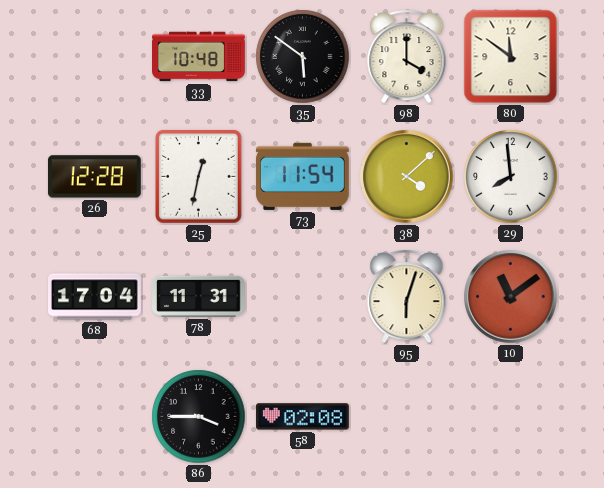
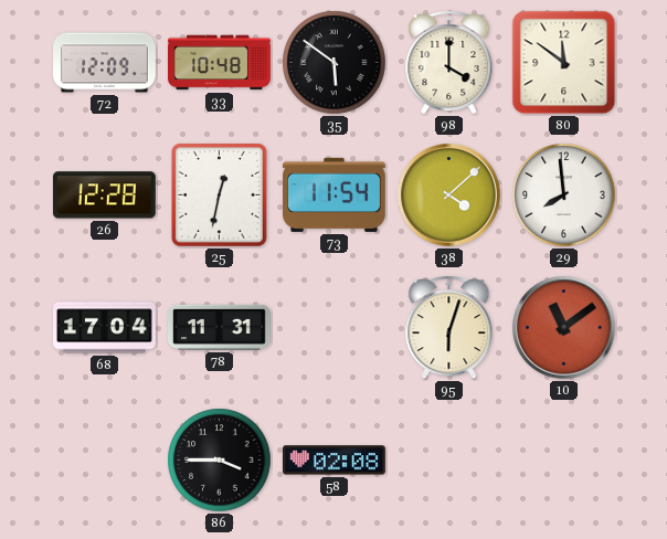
72: none -> 12:09 (105, 63)
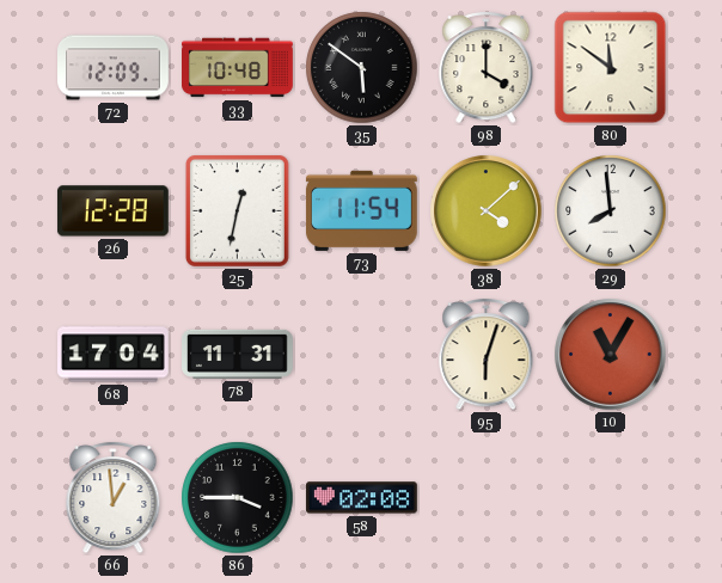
10: 11:09 -> 11:05 (611, 355)
66: none -> 12:59 (114, 498)
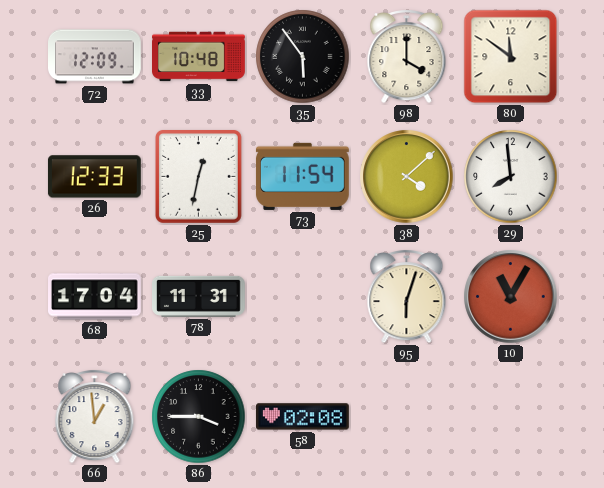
35: 5:51 -> 5:54 (303, 57)
26: 12:28 -> 12:33 (94, 177)
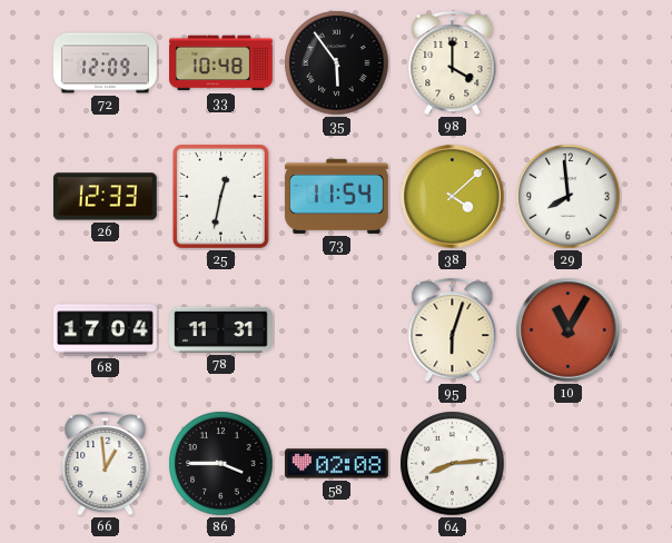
80: 11:51 -> none (511, 57)
64: none -> 8:14 (453, 464)
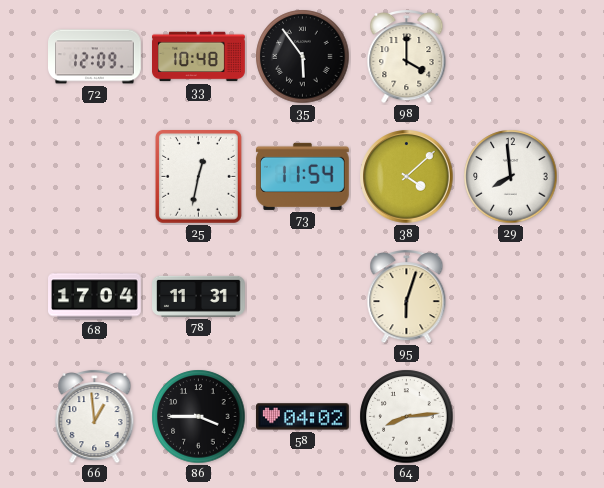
26: 12:33 -> none (105, 197)
10: 11:05 -> none (569, 330)
58: 02:08 -> 04:02 (303, 417)
